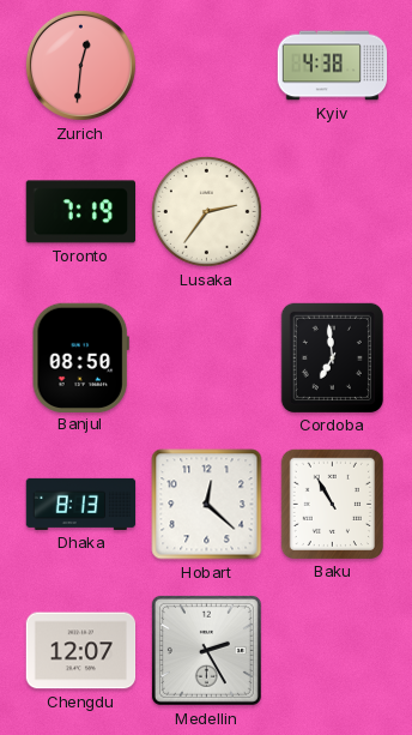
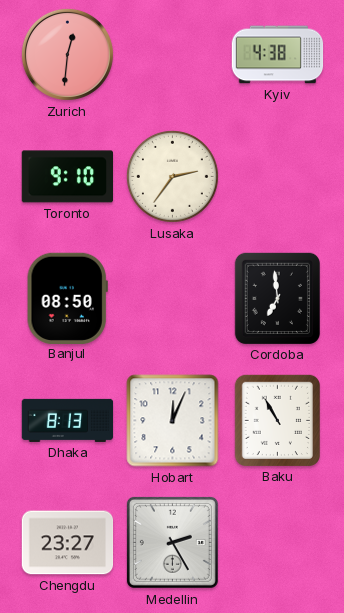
Toronto: 7:19 -> 9:10 (67, 177)
Hobart: 12:22 -> 12:04 (173, 421)
Chengdu: 12:07 -> 23:27 (68, 543)
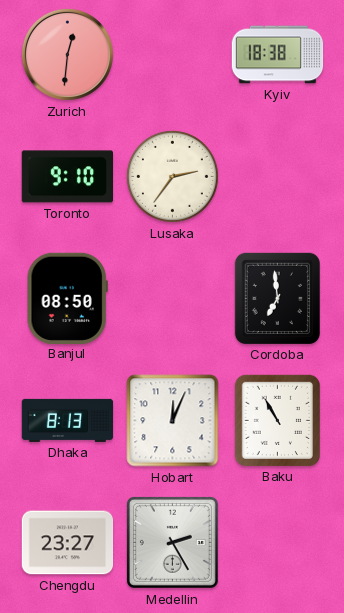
Kyiv: 4:38 -> 18:38 (278, 55)
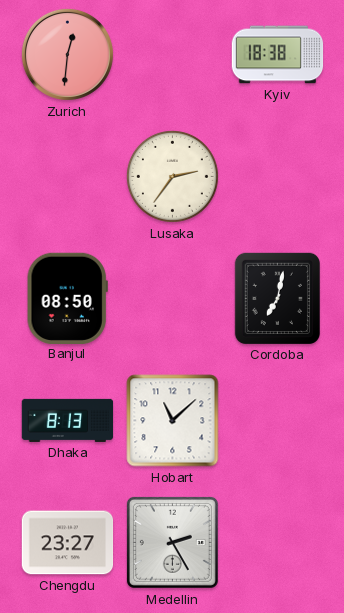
Toronto: 9:10 -> none (67, 177)
Cordoba: 6:59 -> 7:02 (277, 298)
Hobart: 12:04 -> 11:08 (173, 421)
Baku: 10:55 -> none (277, 420)
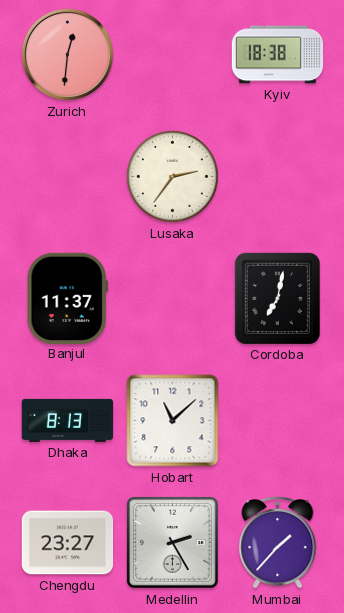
Banjul: 08:50 -> 11:37 (67, 298)
Mumbai: none -> 1:37 (278, 543)
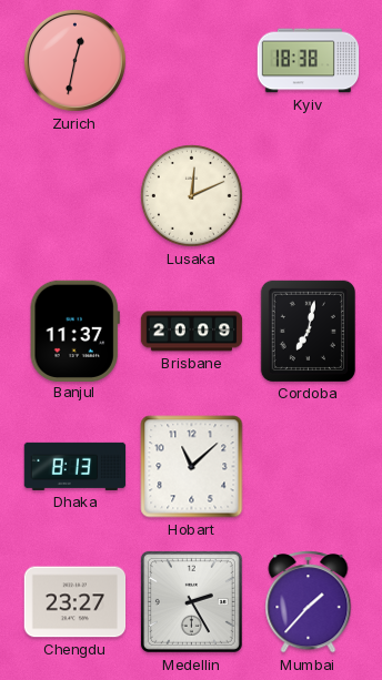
Zurich: 12:31 -> 12:32 (74, 60)
Lusaka: 2:36 -> 12:11 (191, 195)
Brisbane: none -> 20:09 (192, 332)
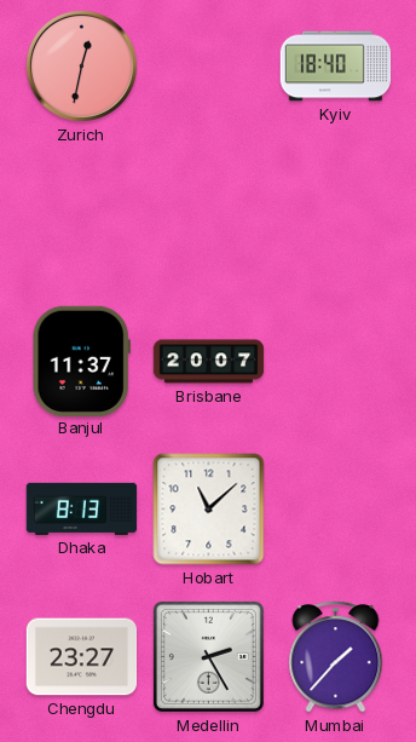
Kyiv: 18:38 -> 18:40 (336, 67)
Lusaka: 12:11 -> none (191, 195)
Brisbane: 20:09 -> 20:07 (209, 362)
Cordoba: 7:02 -> none (308, 331)
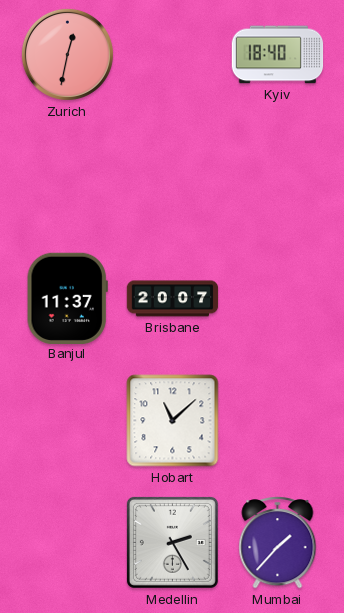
Dhaka: 8:13 -> none (82, 508)
Chengdu: 23:27 -> none (82, 657)
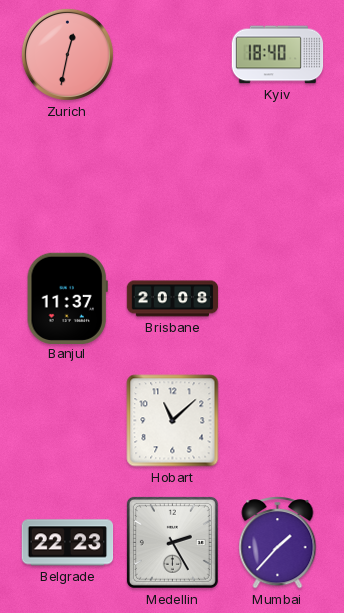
Brisbane: 20:07 -> 20:08 (173, 299)
Belgrade: none -> 22:23 (68, 543)
